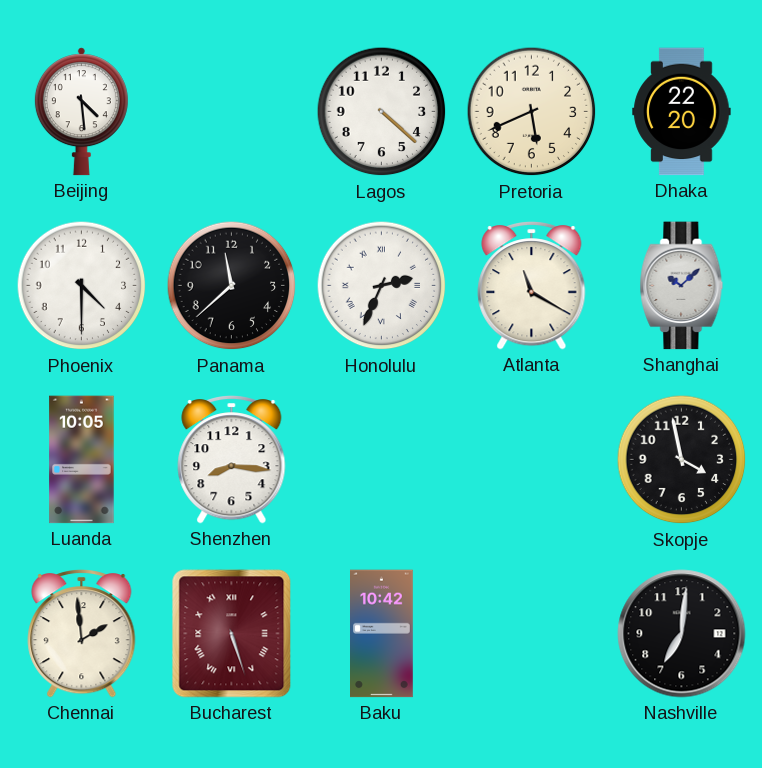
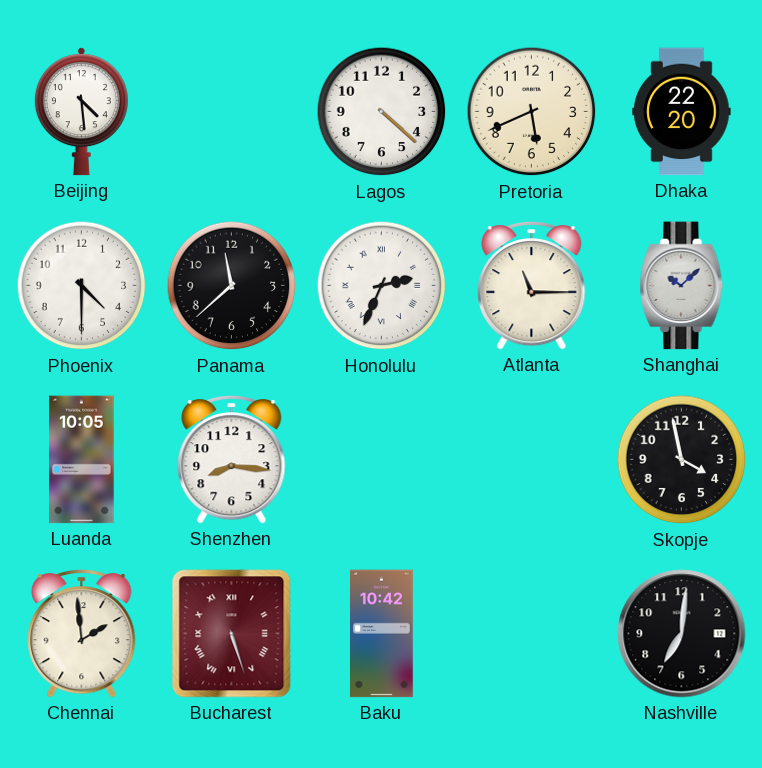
Atlanta: 11:20 -> 11:15 (532, 286)
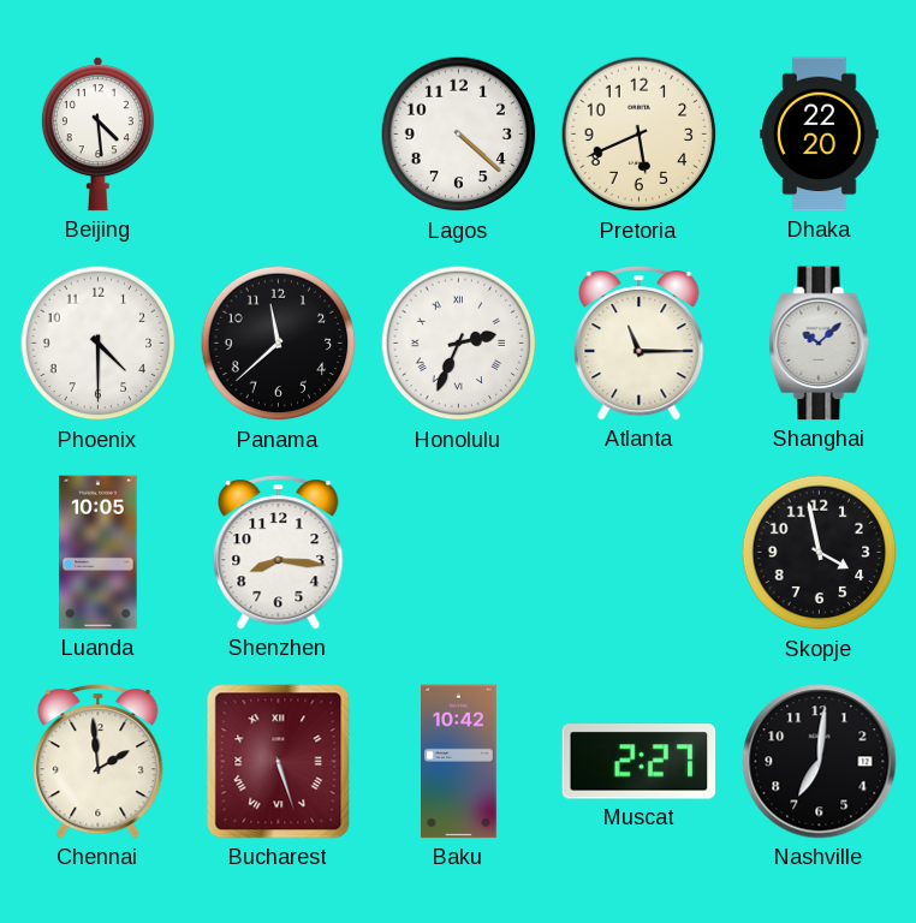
Muscat: none -> 2:27 (640, 762)
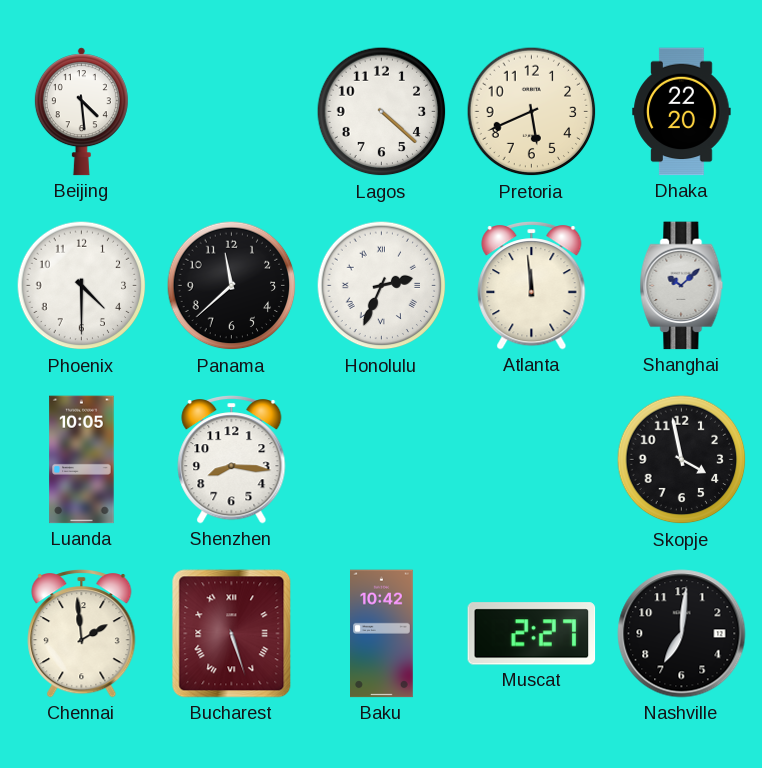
Atlanta: 11:15 -> 11:59 (532, 286)
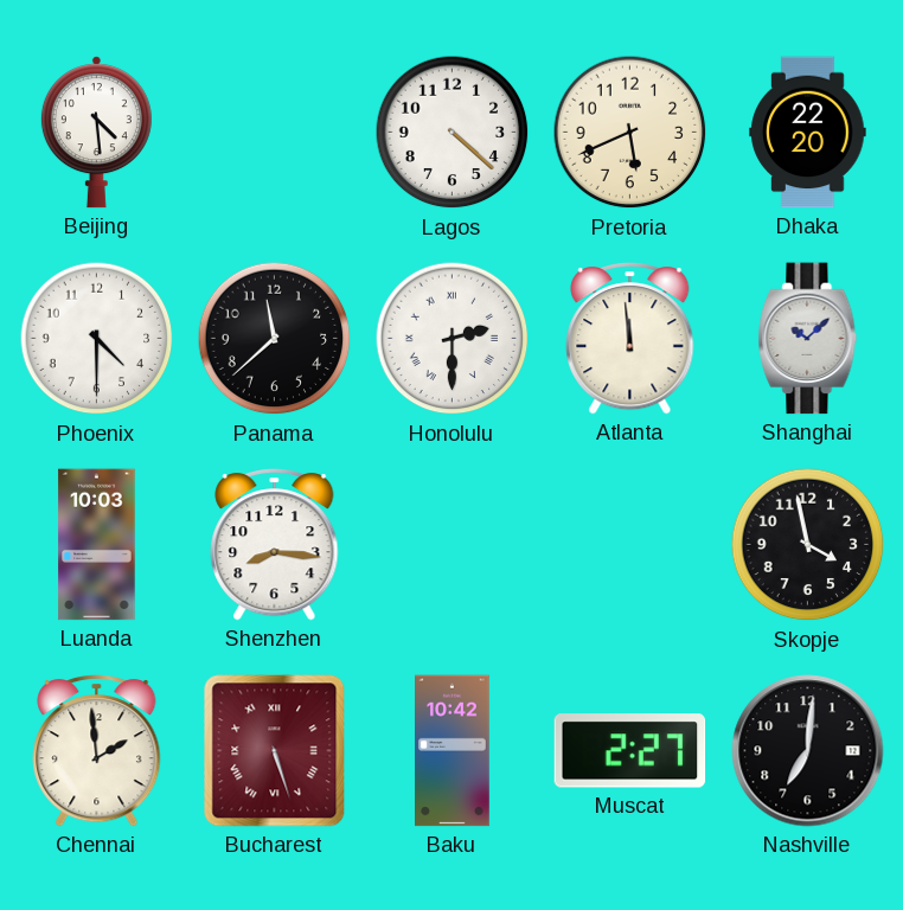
Honolulu: 2:34 -> 2:30 (453, 339)
Luanda: 10:05 -> 10:03 (97, 545)
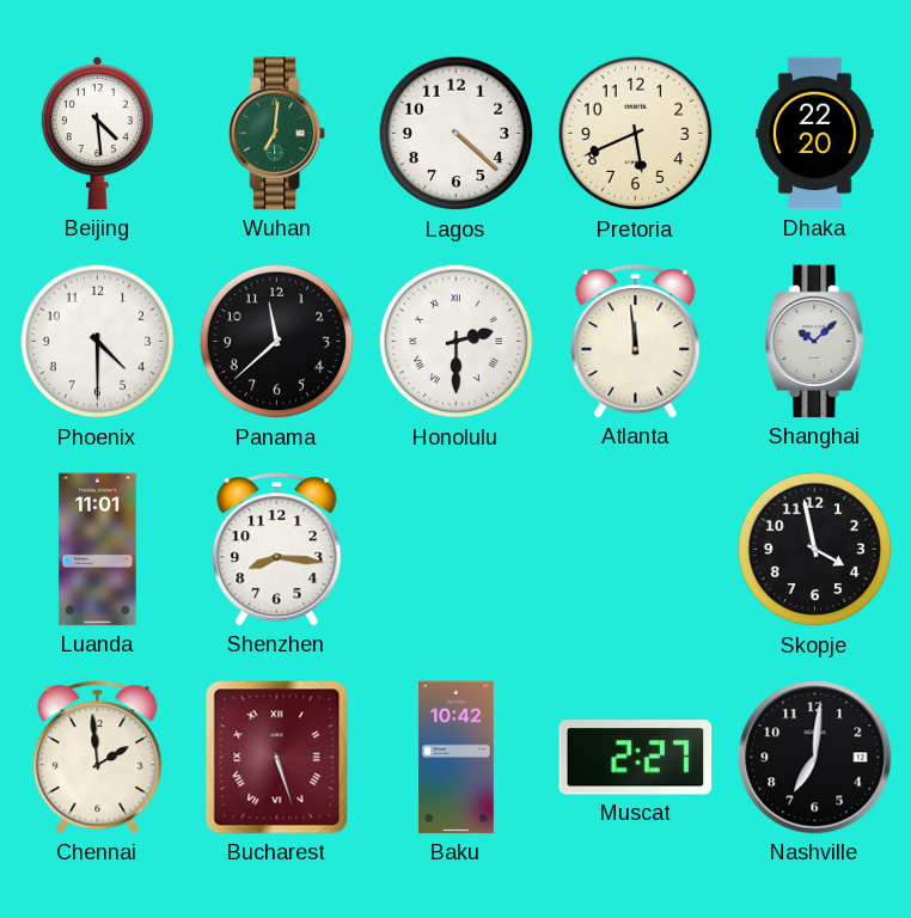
Wuhan: none -> 7:01 (277, 134)
Luanda: 10:03 -> 11:01 (98, 550)
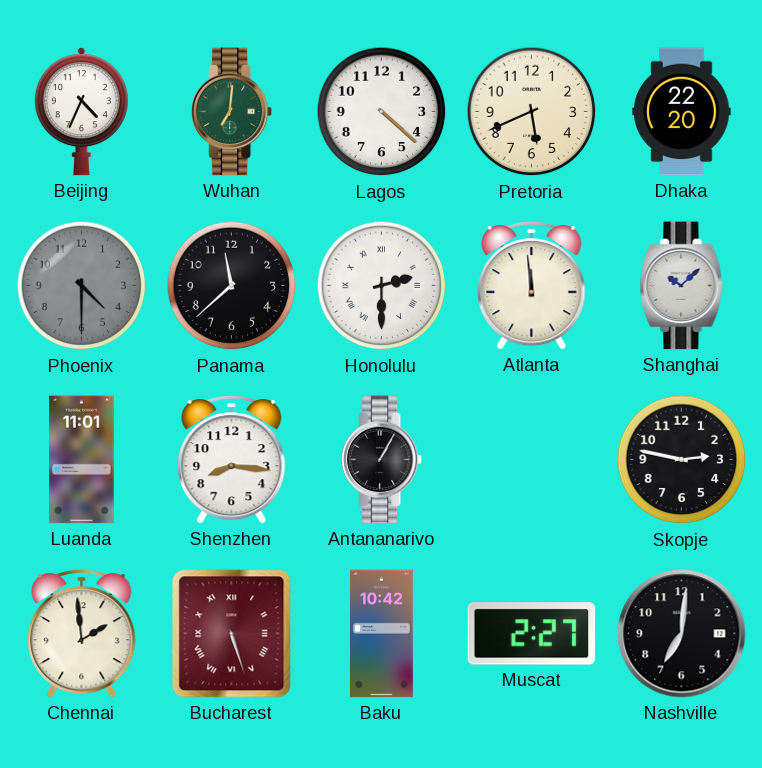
Beijing: 4:29 -> 4:34 (81, 112)
Phoenix dial: white -> grey (82, 286)
Antananarivo: none -> 1:05 (382, 460)
Skopje: 3:58 -> 2:47 (682, 460)
